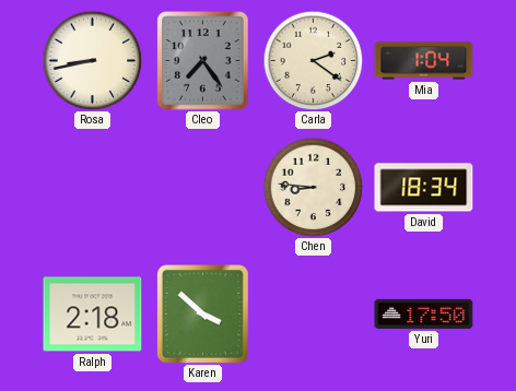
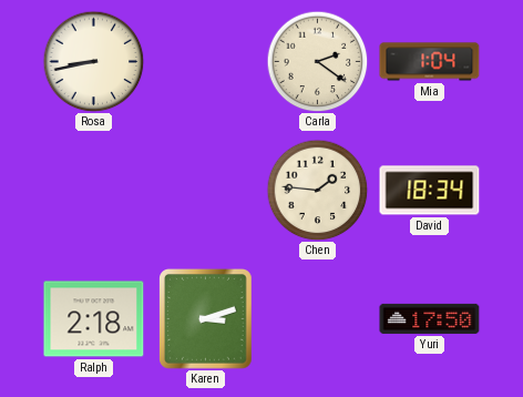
Cleo: 7:24 -> none (203, 61)
Chen: 8:46 -> 1:46 (317, 190)
Karen: 3:52 -> 3:12 (206, 319)
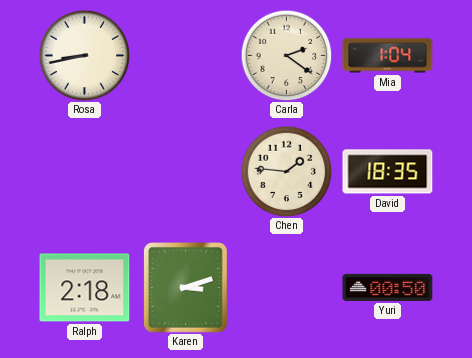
David: 18:34 -> 18:35 (388, 172)
Yuri: 17:50 -> 00:50 (388, 287)
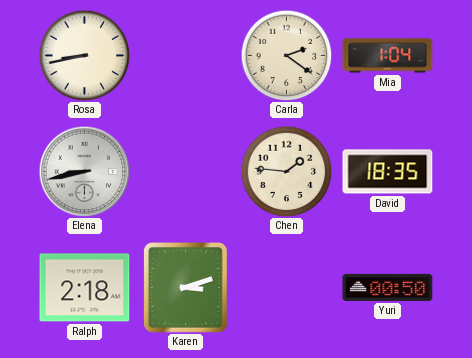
Elena: none -> 8:43 (84, 171)
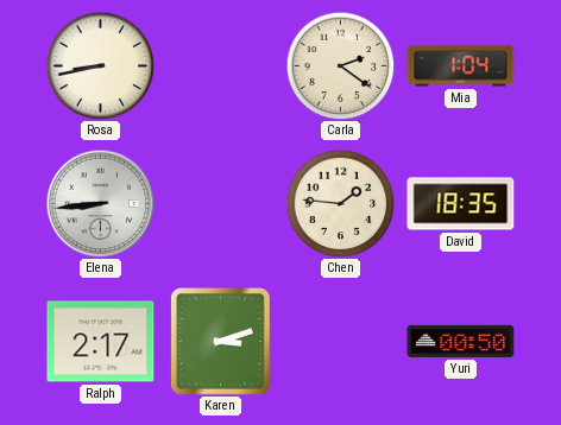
Elena: 8:43 -> 8:44 (100, 203)
Ralph: 2:18 -> 2:17 (101, 342)
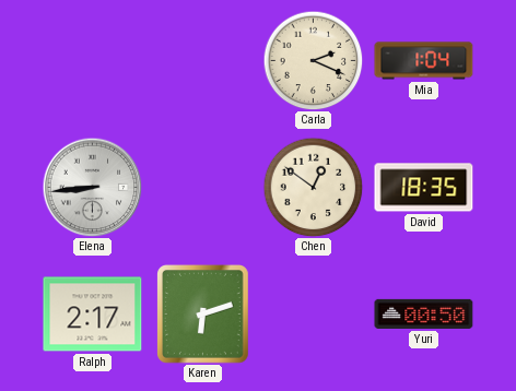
Rosa: 8:43 -> none (100, 65)
Carla: 2:21 -> 2:19 (313, 60)
Chen: 1:46 -> 12:51 (313, 187)
Karen: 3:12 -> 6:12 (203, 315)
